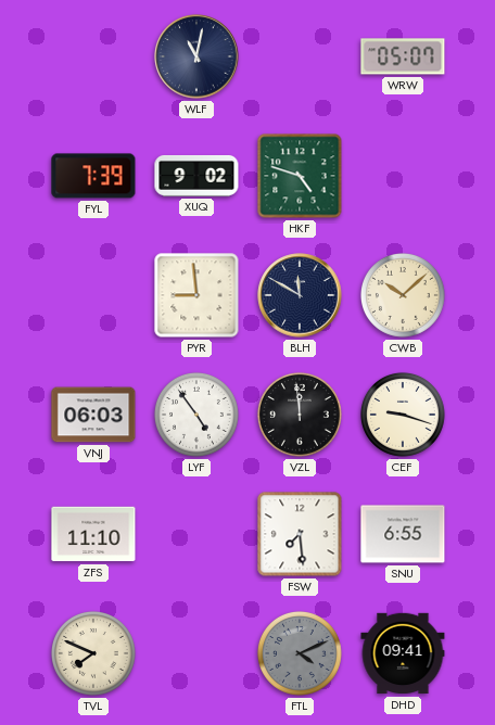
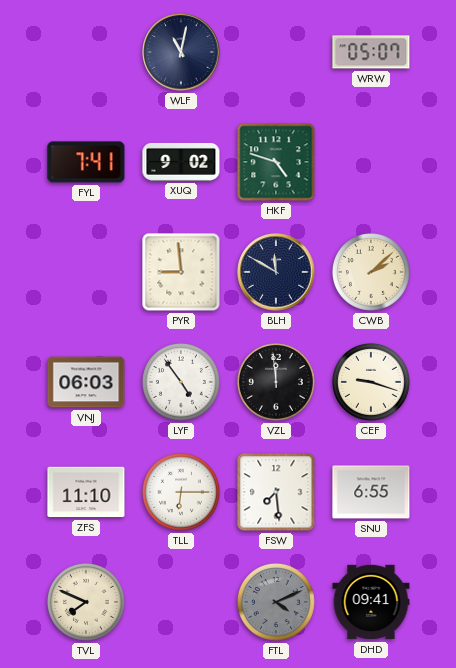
FYL: 7:39 -> 7:41 (86, 162)
CWB: 10:08 -> 2:08 (371, 272)
TLL: none -> 6:15 (181, 492)
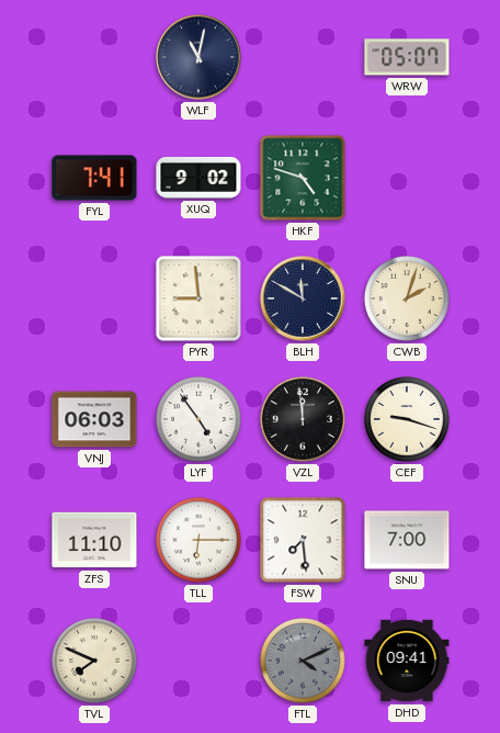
CWB: 2:08 -> 2:03 (407, 298)
SNU: 6:55 -> 7:00 (407, 540)
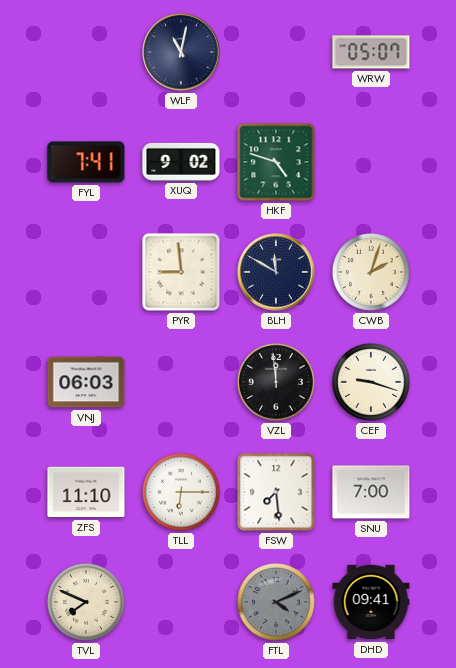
LYF: 4:54 -> none (198, 419)
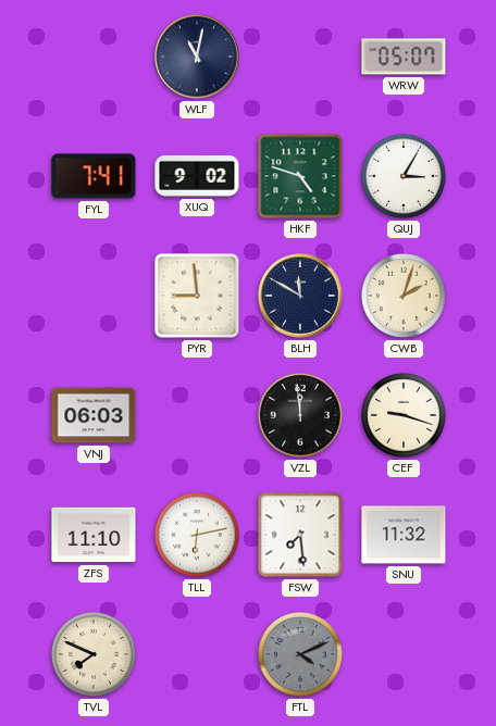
QUJ: none -> 3:05 (404, 176)
TLL: 6:15 -> 6:13 (197, 535)
SNU: 7:00 -> 11:32 (404, 535)
DHD: 09:41 -> none (371, 602)
